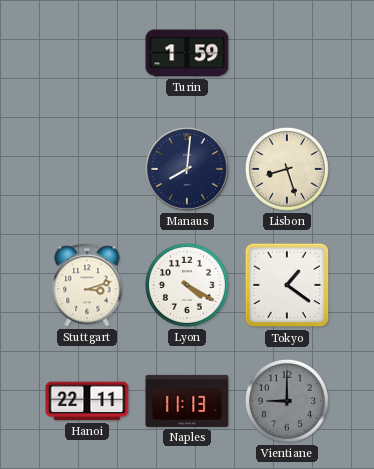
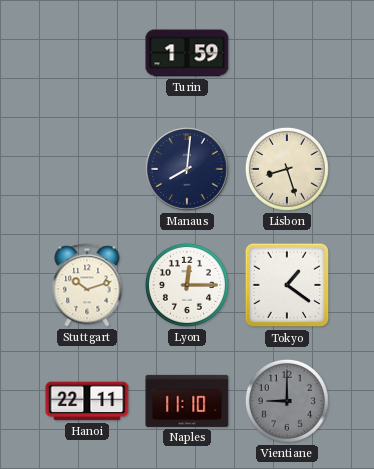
Stuttgart: 3:12 -> 10:12 (87, 285)
Lyon: 4:20 -> 12:15 (187, 285)
Naples: 11:13 -> 11:10 (187, 401)
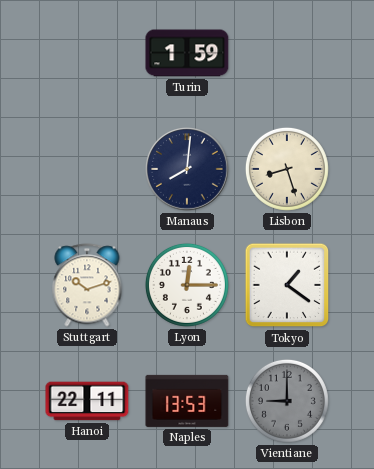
Naples: 11:10 -> 13:53 (187, 401)
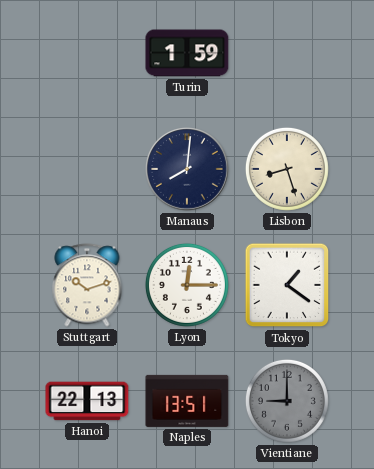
Hanoi: 22:11 -> 22:13 (87, 401)
Naples: 13:53 -> 13:51 (187, 401)
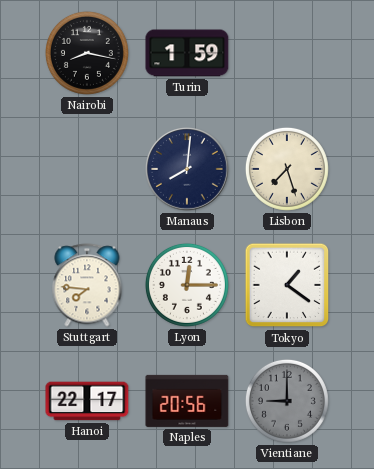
Nairobi: none -> 8:17 (87, 53)
Lisbon: 8:27 -> 7:27 (287, 169)
Stuttgart: 10:12 -> 7:46 (87, 285)
Hanoi: 22:13 -> 22:17 (87, 401)
Naples: 13:51 -> 20:56 (187, 401)
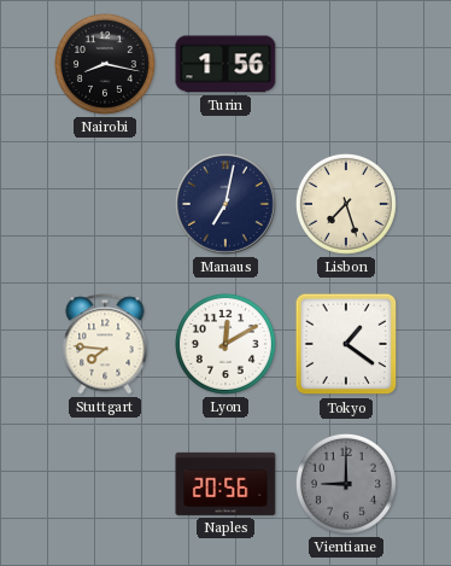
Turin: 1:59 -> 1:56 (225, 64)
Manaus: 8:01 -> 7:02 (227, 205)
Lyon: 12:15 -> 12:10 (225, 344)
Hanoi: 22:17 -> none (87, 401)
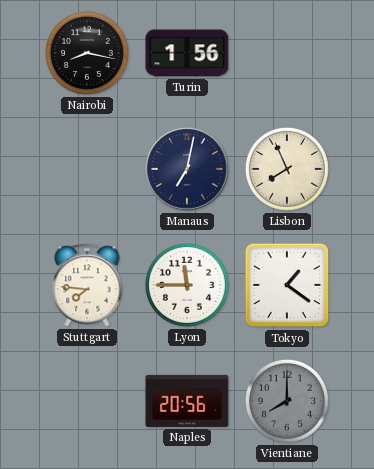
Lisbon: 7:27 -> 7:56 (287, 169)
Lyon: 12:10 -> 11:45 (187, 285)
Vientiane: 9:00 -> 8:00 (287, 401)
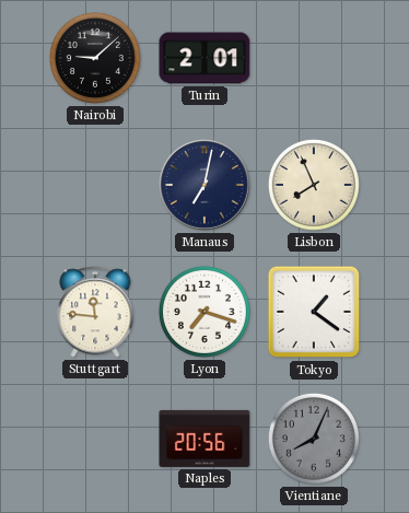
Nairobi: 8:17 -> 9:08 (95, 58)
Turin: 1:56 -> 2:01 (204, 58)
Stuttgart: 7:46 -> 11:46 (95, 312)
Lyon: 11:45 -> 7:18 (204, 312)
Vientiane: 8:00 -> 8:04 (314, 439)
